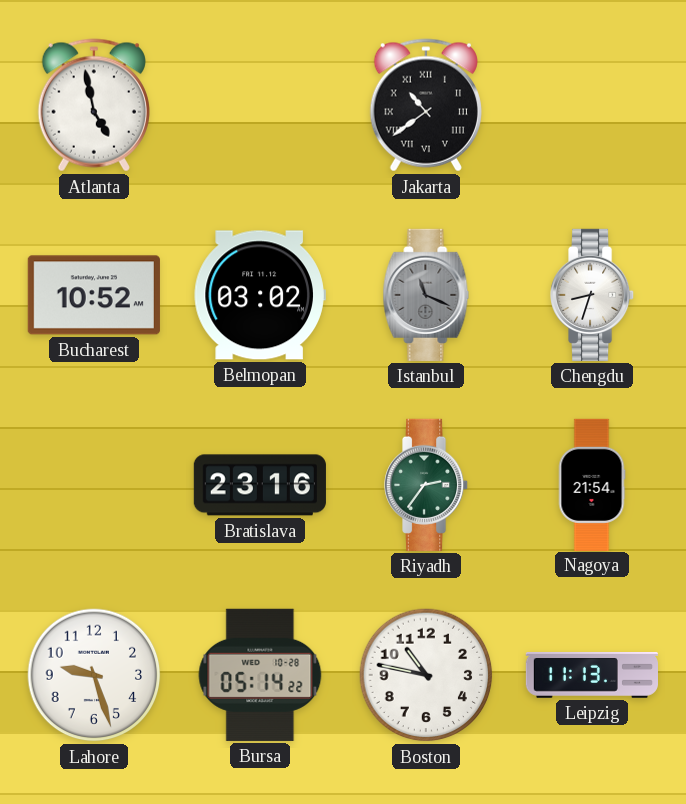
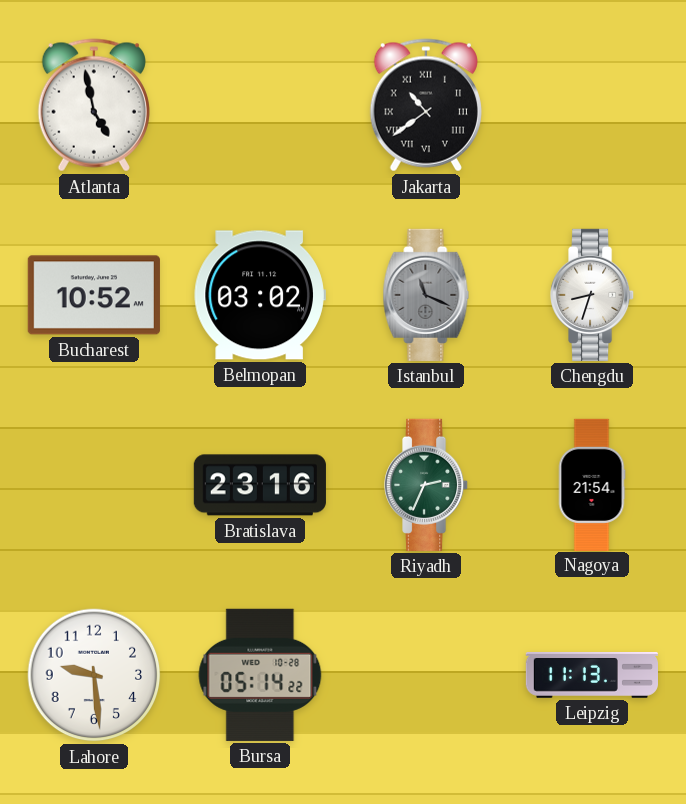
Riyadh: 2:36 -> 2:34 (427, 485)
Lahore: 9:27 -> 9:29 (94, 675)
Boston: 10:47 -> none (426, 675)
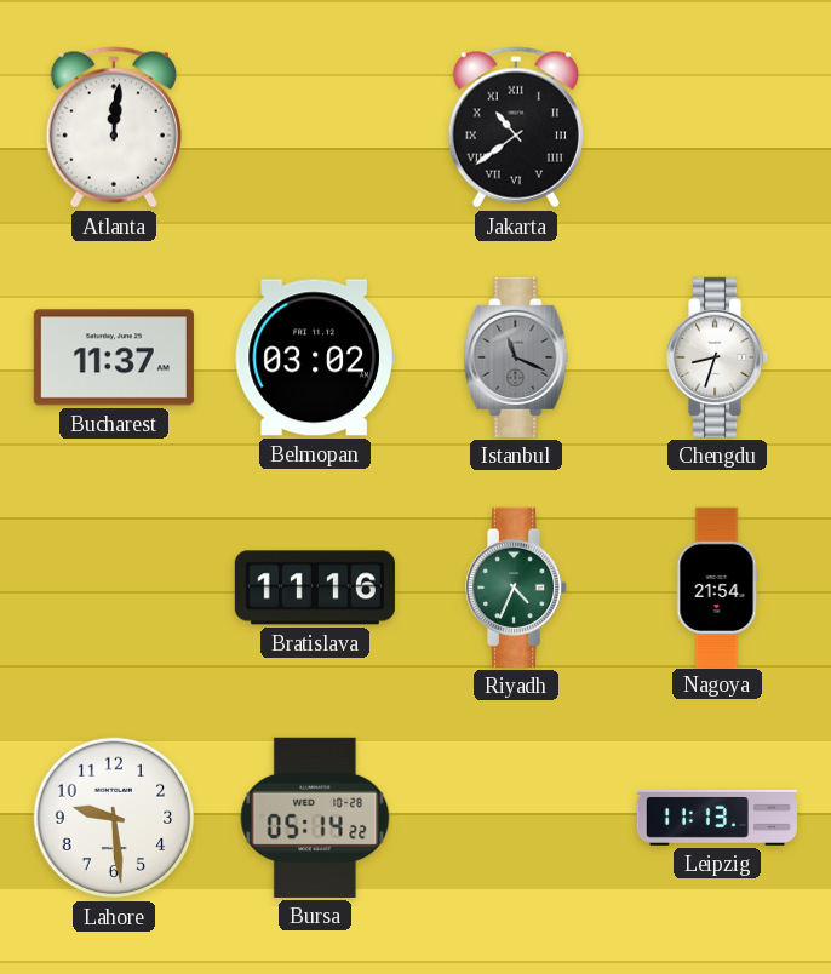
Atlanta: 4:58 -> 12:01 (114, 127)
Bucharest: 10:52 -> 11:37 (114, 357)
Bratislava: 23:16 -> 11:16 (315, 588)
Riyadh: 2:34 -> 4:34 (517, 588)
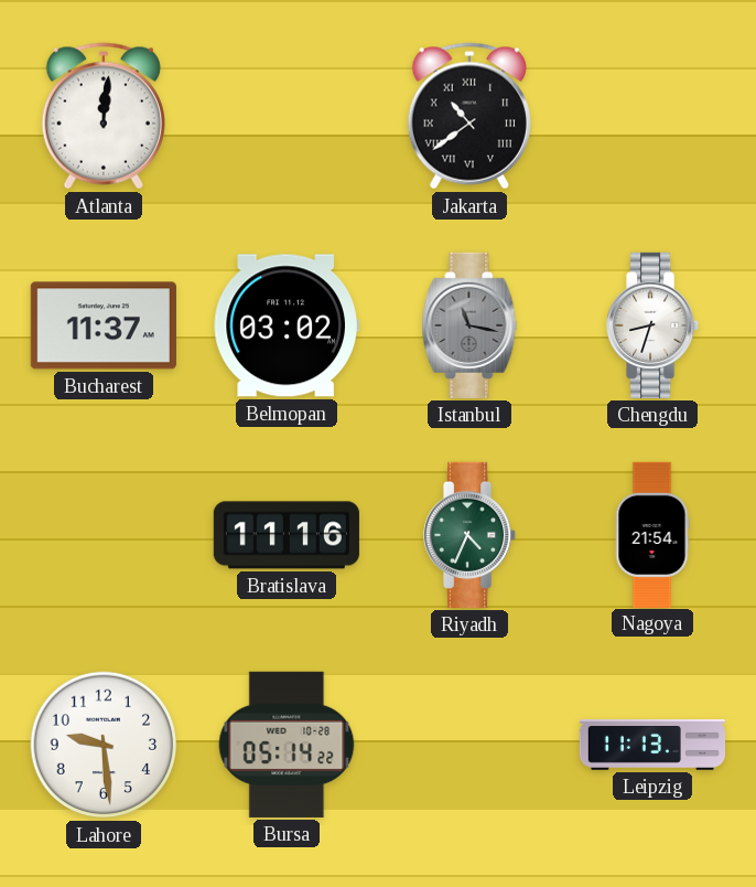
Istanbul: 11:19 -> 11:17 (469, 325)
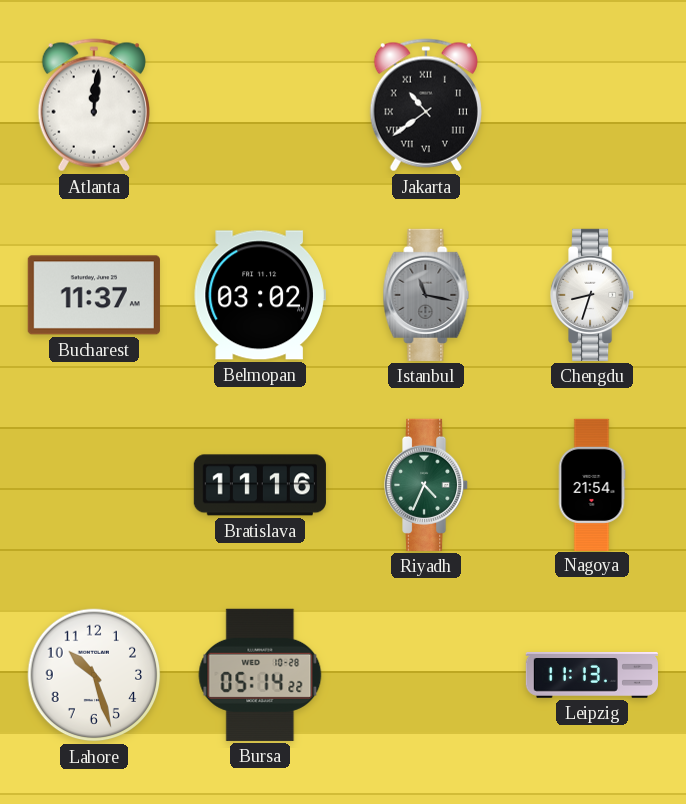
Lahore: 9:29 -> 10:27 (94, 675)
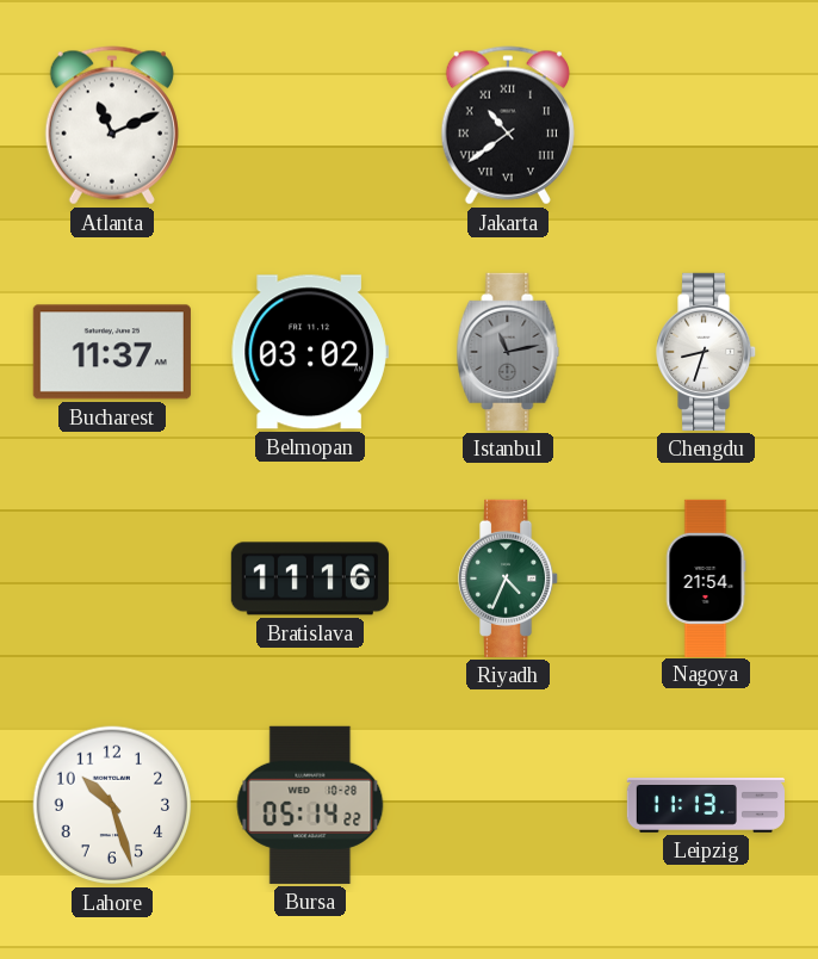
Atlanta: 12:01 -> 11:11 (112, 125)
Istanbul: 11:17 -> 11:13 (508, 352)
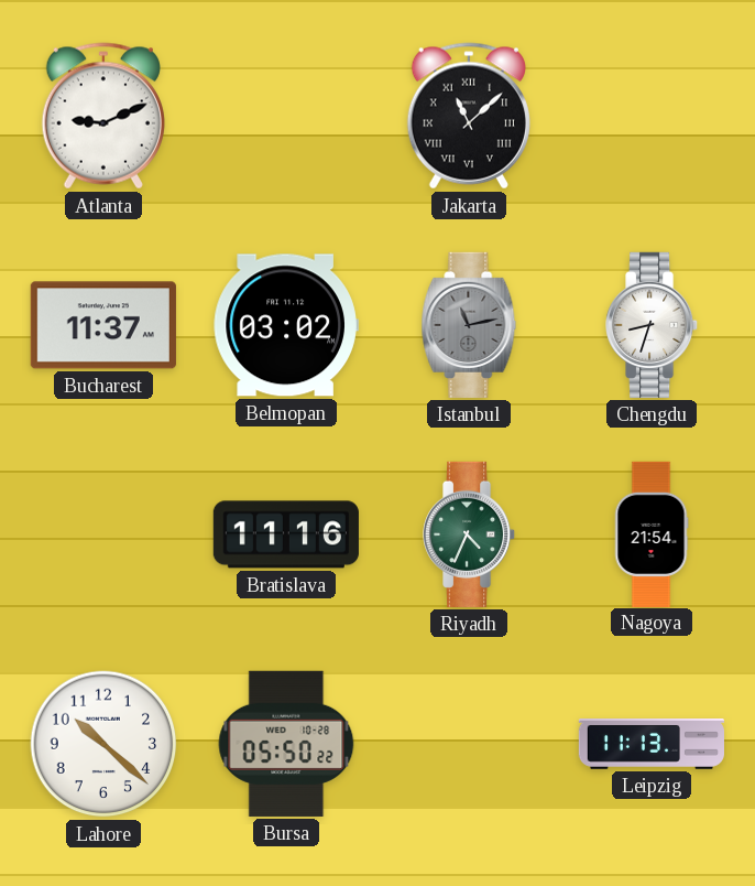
Atlanta: 11:11 -> 9:11 (103, 116)
Jakarta: 10:39 -> 11:08 (469, 116)
Lahore: 10:27 -> 10:22 (103, 744)
Bursa: 05:14 -> 05:50 (286, 744)
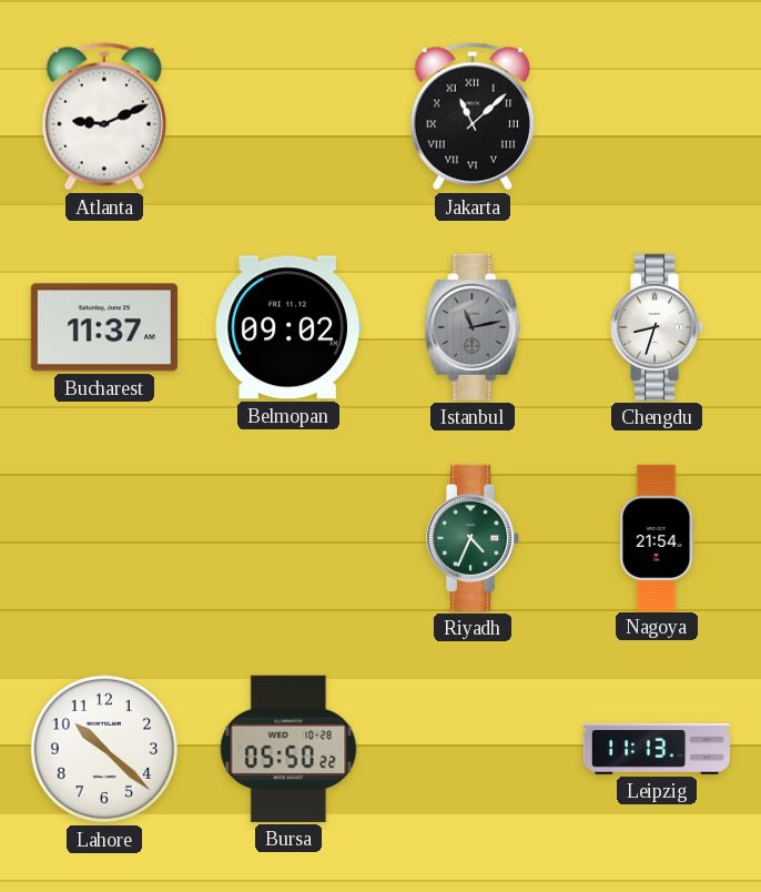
Belmopan: 03:02 -> 09:02 (288, 327)
Bratislava: 11:16 -> none (286, 534)
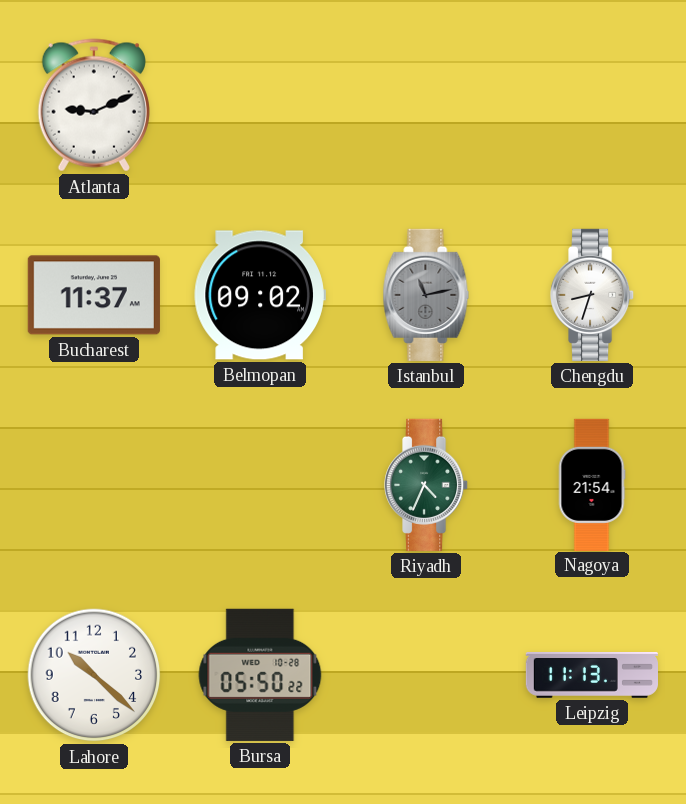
Jakarta: 11:08 -> none (473, 116)
